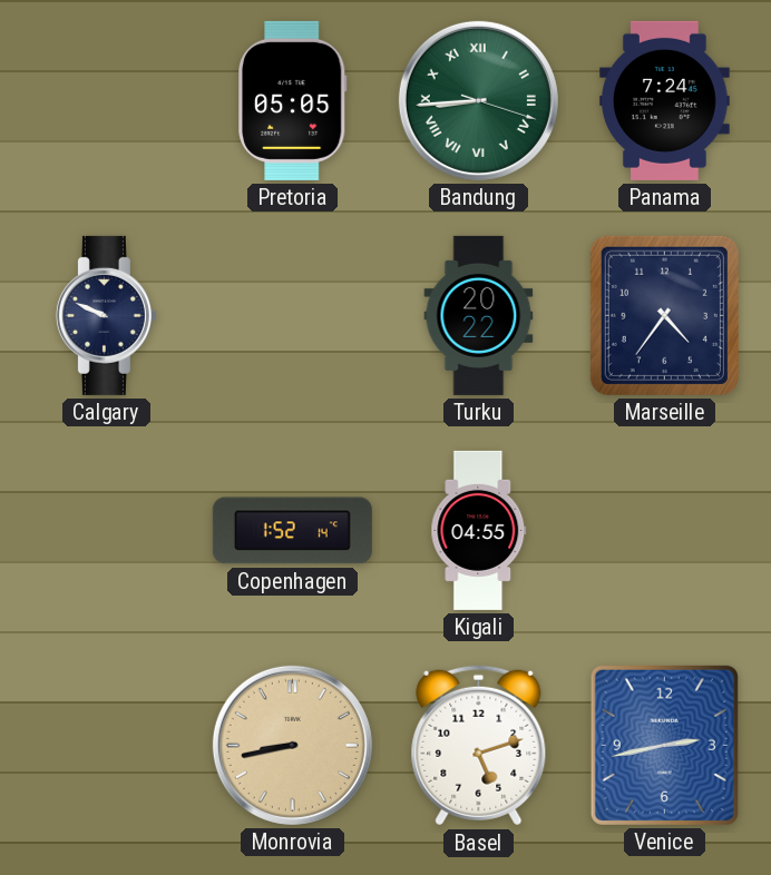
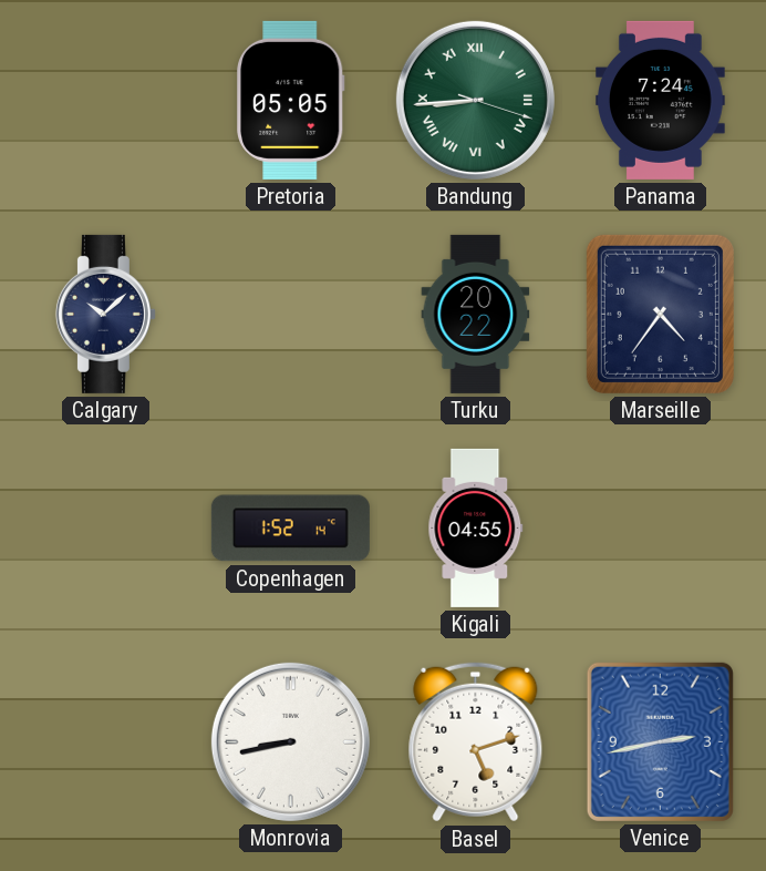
Calgary: 9:49 -> 10:08 (105, 314)
Monrovia dial: champagne -> white (290, 741)
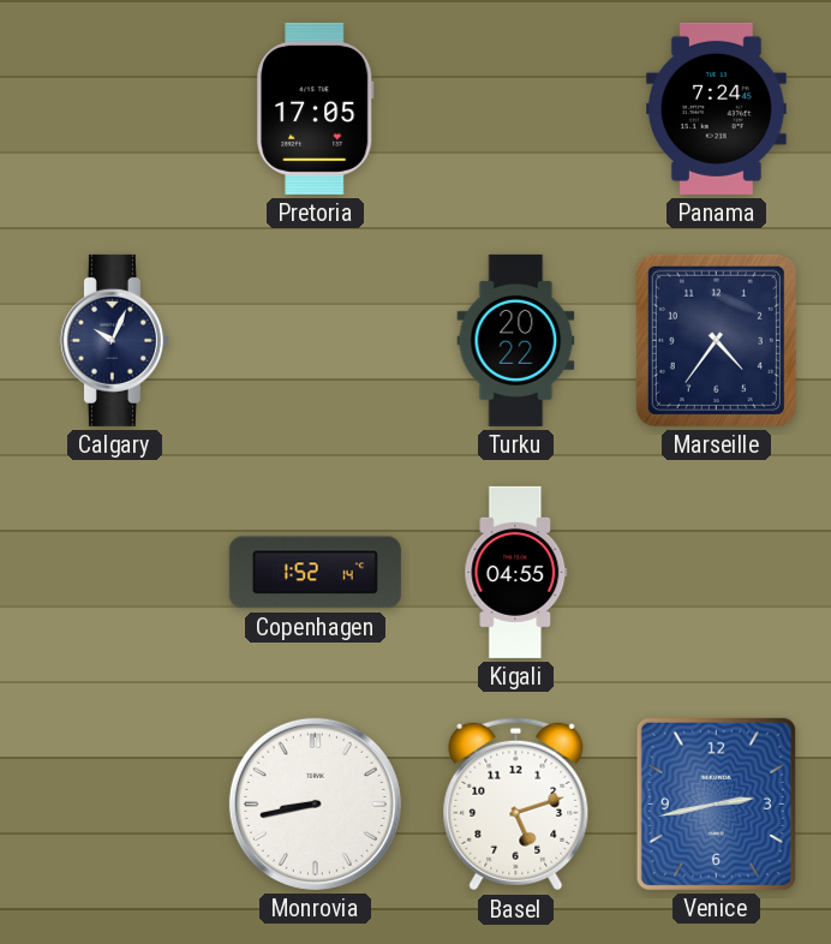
Pretoria: 05:05 -> 17:05 (316, 108)
Bandung: 8:44 -> none (475, 100)
Calgary: 10:08 -> 10:04 (114, 340)
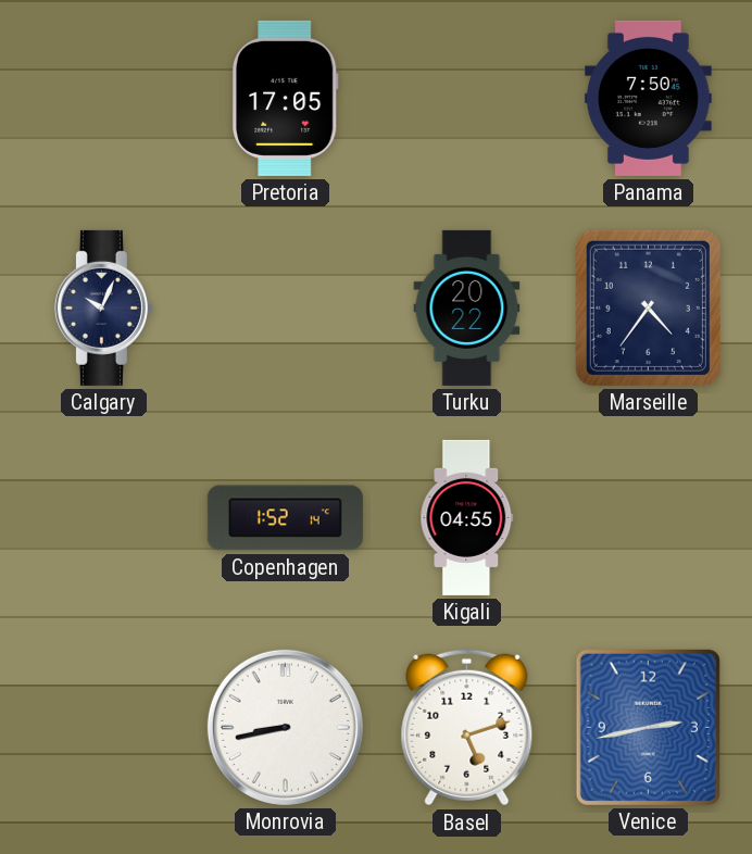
Panama: 7:24 -> 7:50 (649, 98)
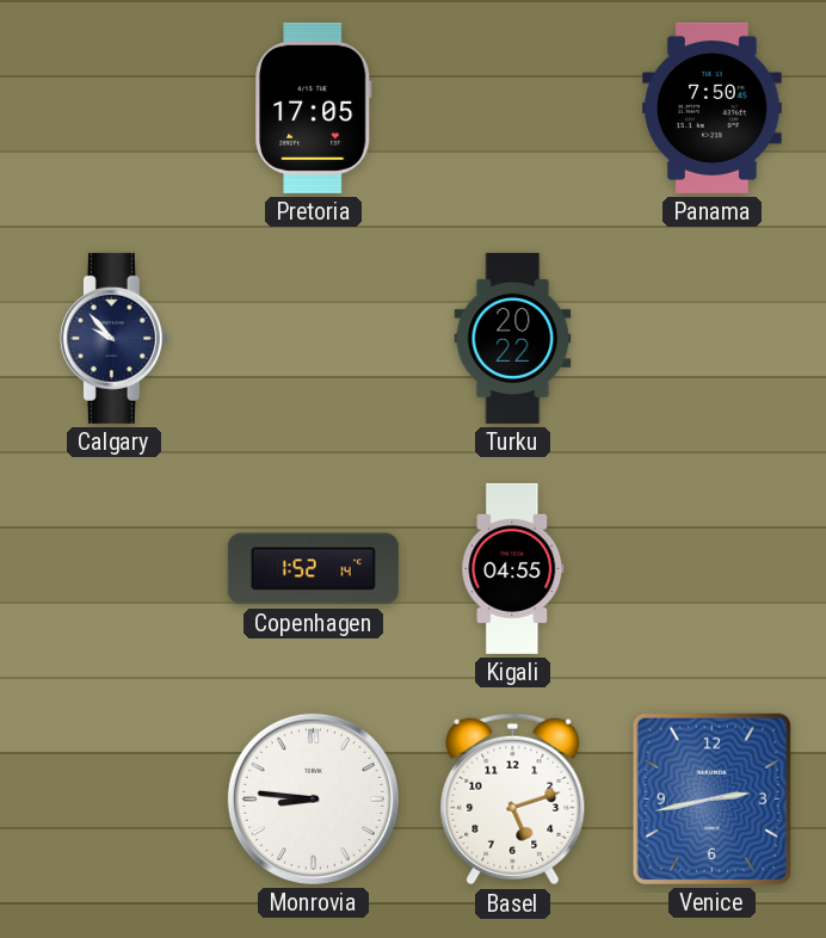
Calgary: 10:04 -> 9:53 (113, 338)
Marseille: 4:36 -> none (648, 307)
Monrovia: 8:43 -> 8:46 (313, 798)
